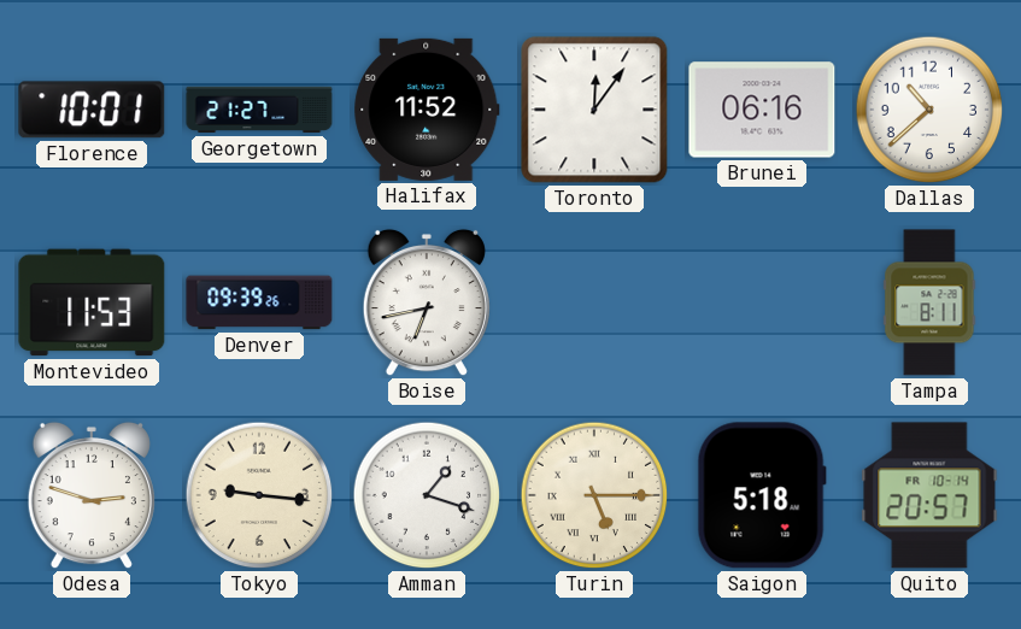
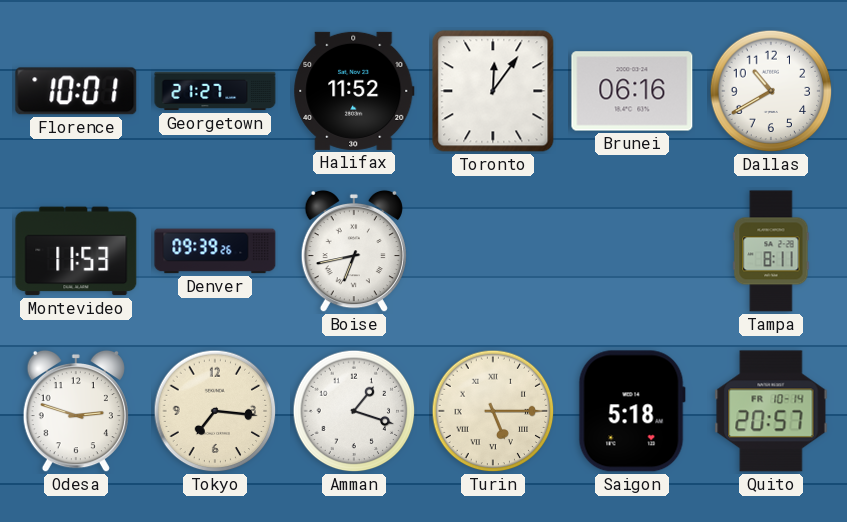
Dallas: 10:38 -> 10:40 (771, 91)
Tokyo: 9:16 -> 7:16 (215, 411)
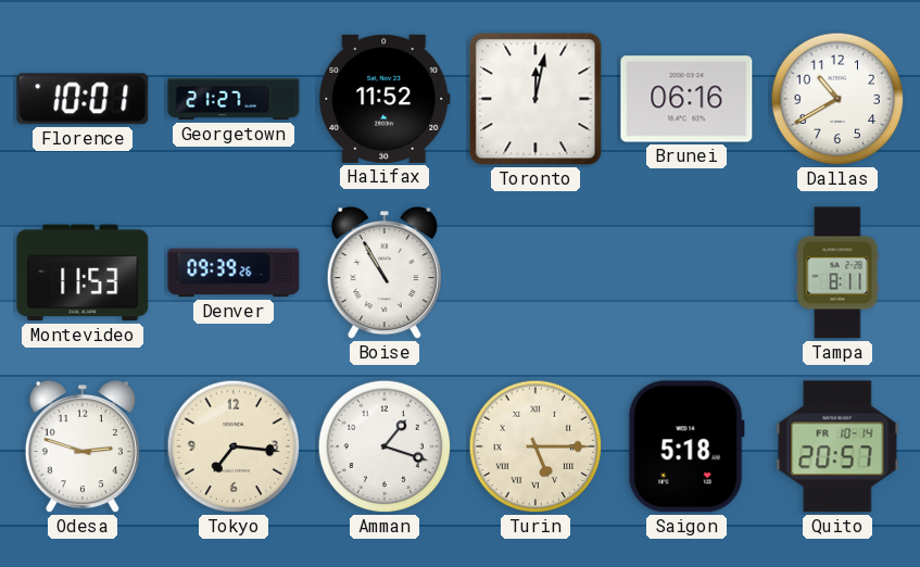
Toronto: 12:06 -> 12:02 (535, 99)
Boise: 6:43 -> 10:55 (385, 273)
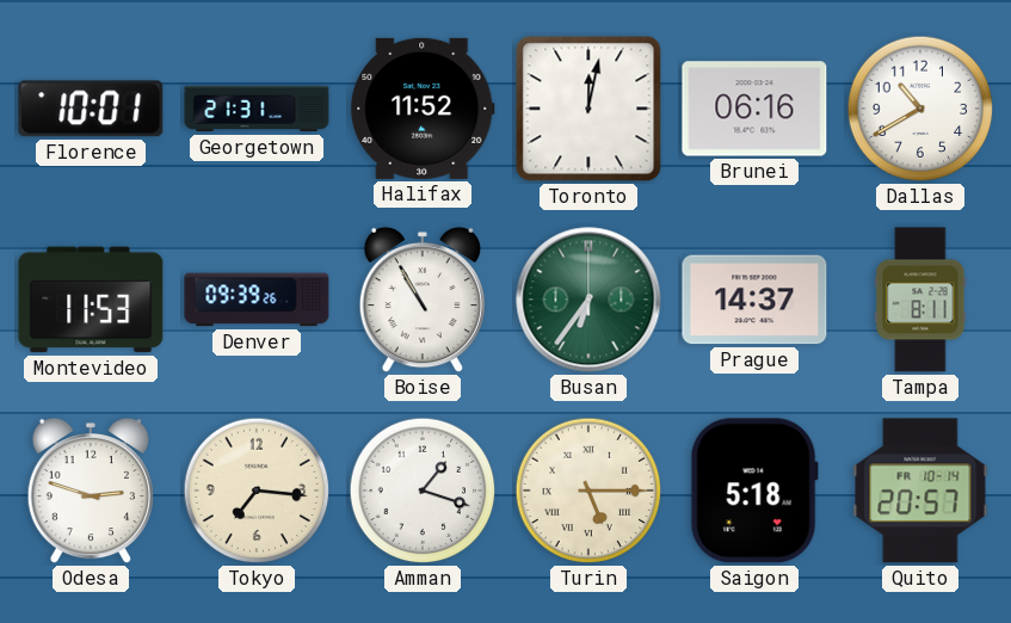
Georgetown: 21:27 -> 21:31 (257, 109)
Busan: none -> 6:36 (588, 300)
Prague: none -> 14:37 (754, 300)
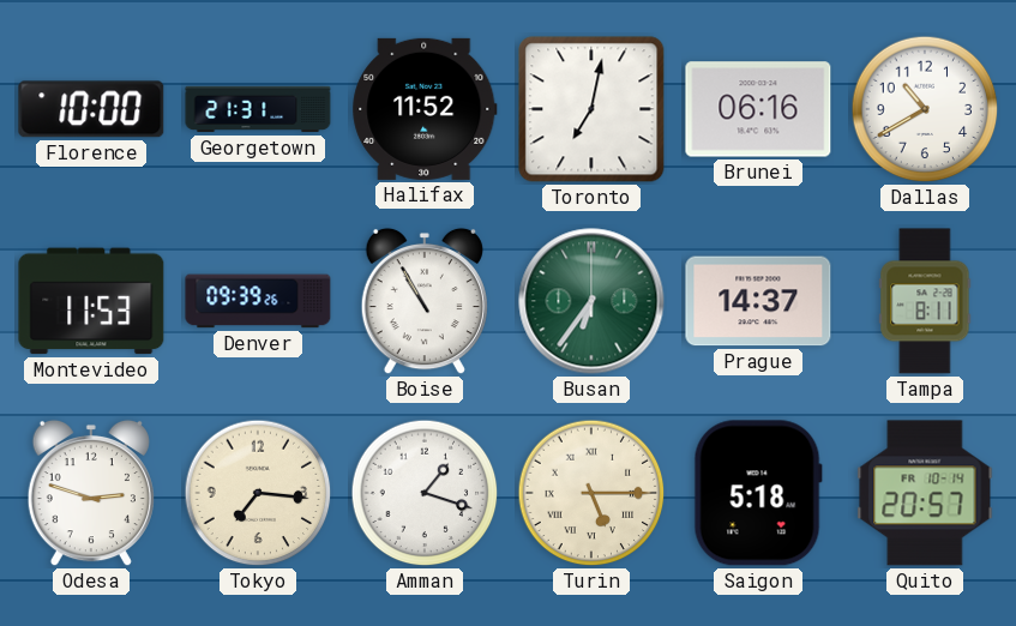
Florence: 10:01 -> 10:00 (91, 109)
Toronto: 12:02 -> 7:02 (591, 109)
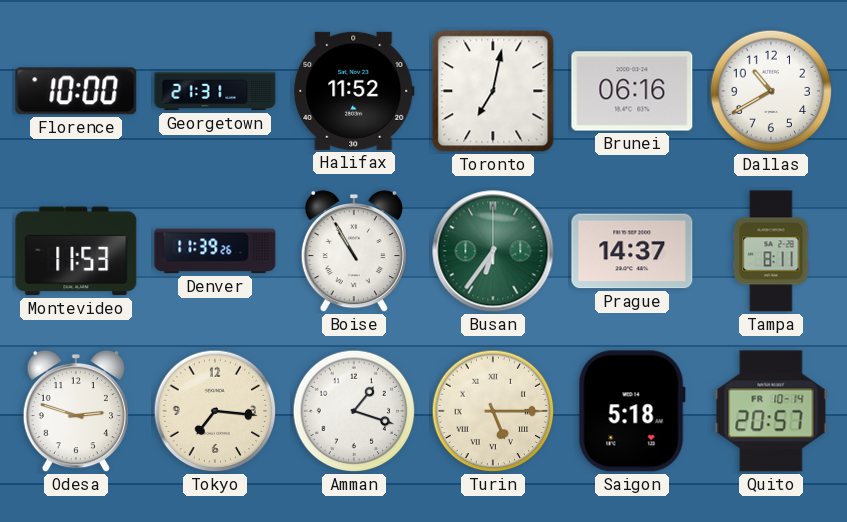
Denver: 09:39 -> 11:39 (215, 251)
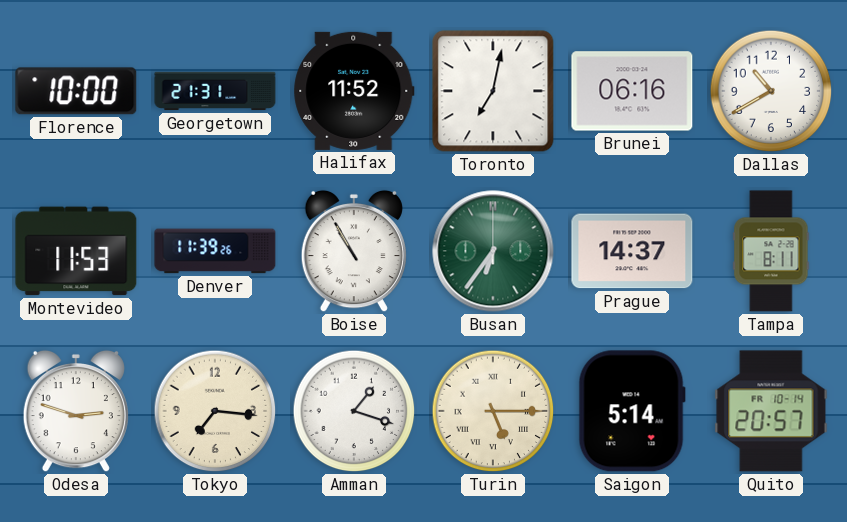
Saigon: 5:18 -> 5:14 (632, 411)
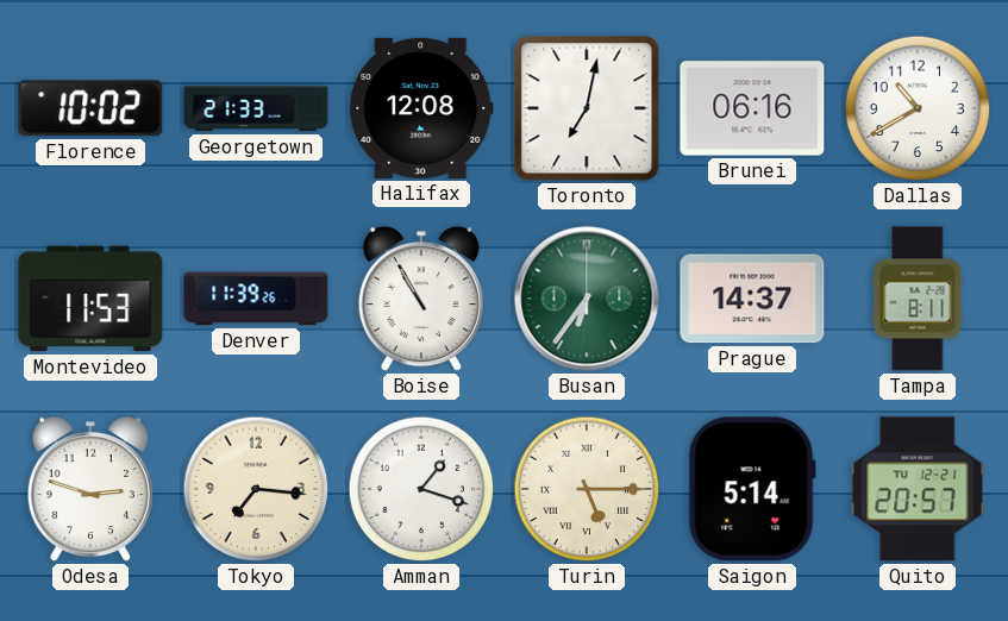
Florence: 10:00 -> 10:02 (90, 108)
Georgetown: 21:31 -> 21:33 (256, 108)
Halifax: 11:52 -> 12:08 (421, 108)
Quito date: FR 10-14 -> TU 12-21 (918, 489)
